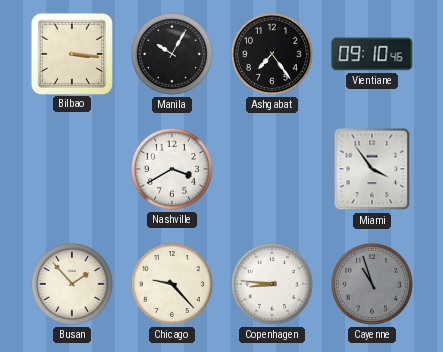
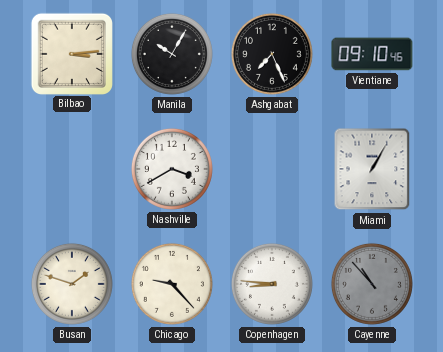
Bilbao: 3:16 -> 3:14 (71, 53)
Ashgabat: 7:24 -> 7:26 (272, 54)
Miami: 3:54 -> 1:05 (372, 169)
Busan: 1:53 -> 1:48 (72, 284)
Cayenne: 10:57 -> 10:53 (372, 284)
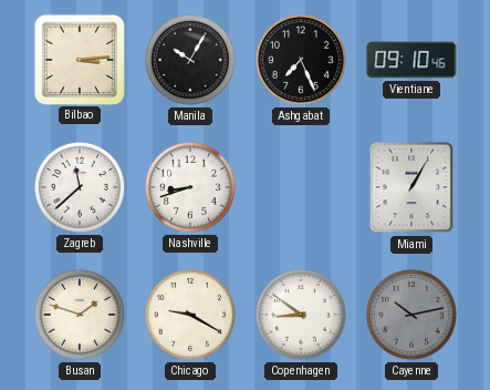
Zagreb: none -> 11:38 (80, 187)
Nashville: 3:40 -> 8:42 (190, 187)
Chicago: 9:23 -> 9:20 (190, 315)
Copenhagen: 8:46 -> 8:51 (301, 315)
Cayenne: 10:53 -> 10:13 (411, 315)
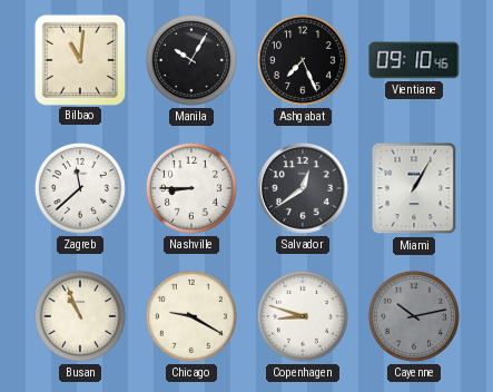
Bilbao: 3:14 -> 11:01 (79, 59)
Nashville: 8:42 -> 8:45 (191, 188)
Salvador: none -> 12:39 (303, 188)
Busan: 1:48 -> 10:56 (80, 316)
Copenhagen: 8:51 -> 8:48 (303, 316)
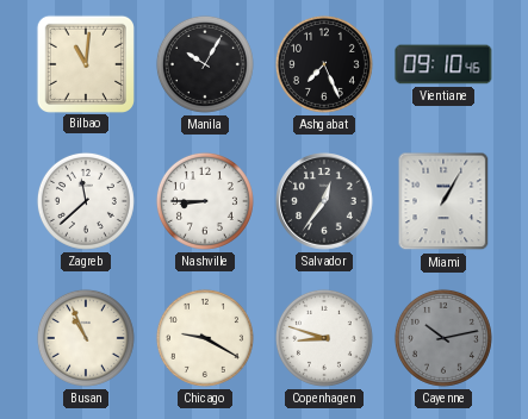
Salvador: 12:39 -> 12:36 (324, 201)
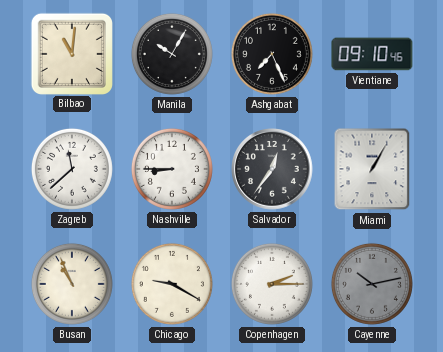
Copenhagen: 8:48 -> 2:15 (272, 284)
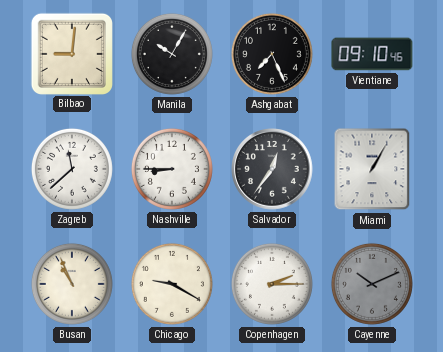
Bilbao: 11:01 -> 9:01 (71, 53)
Cayenne: 10:13 -> 10:11 (372, 284)
